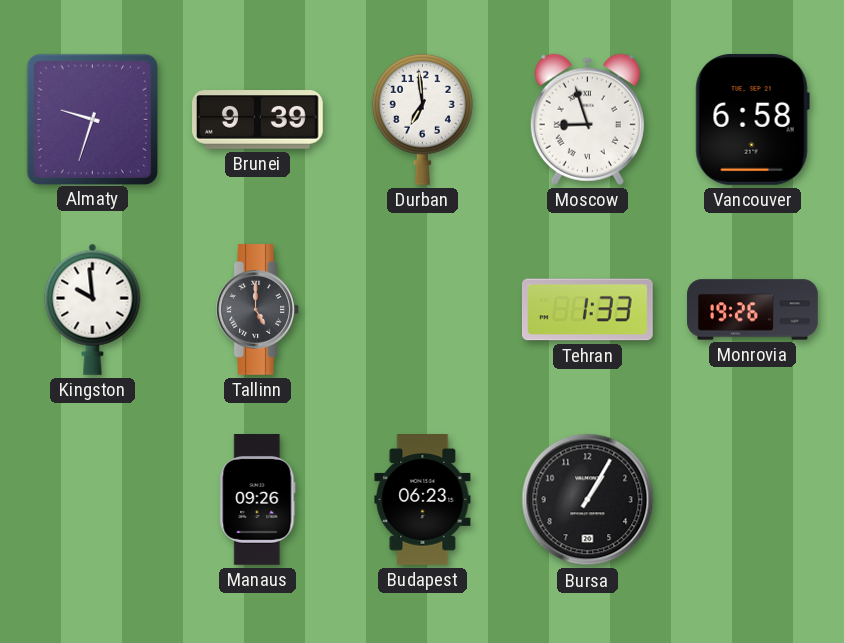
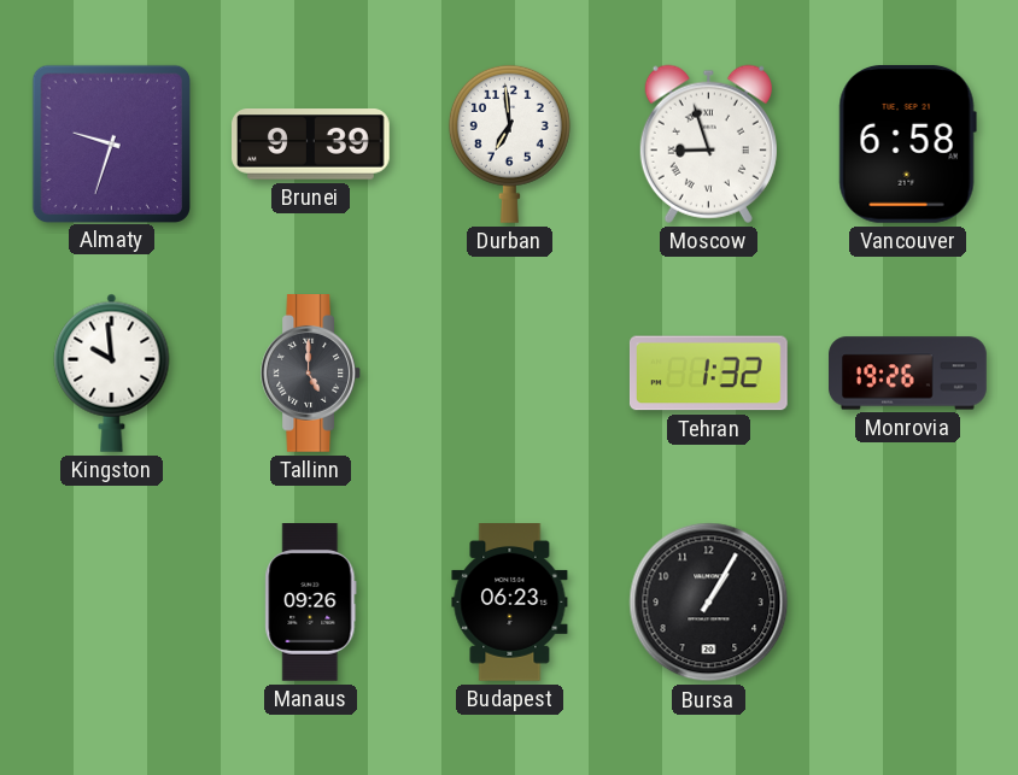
Tehran: 1:33 -> 1:32 (708, 374)
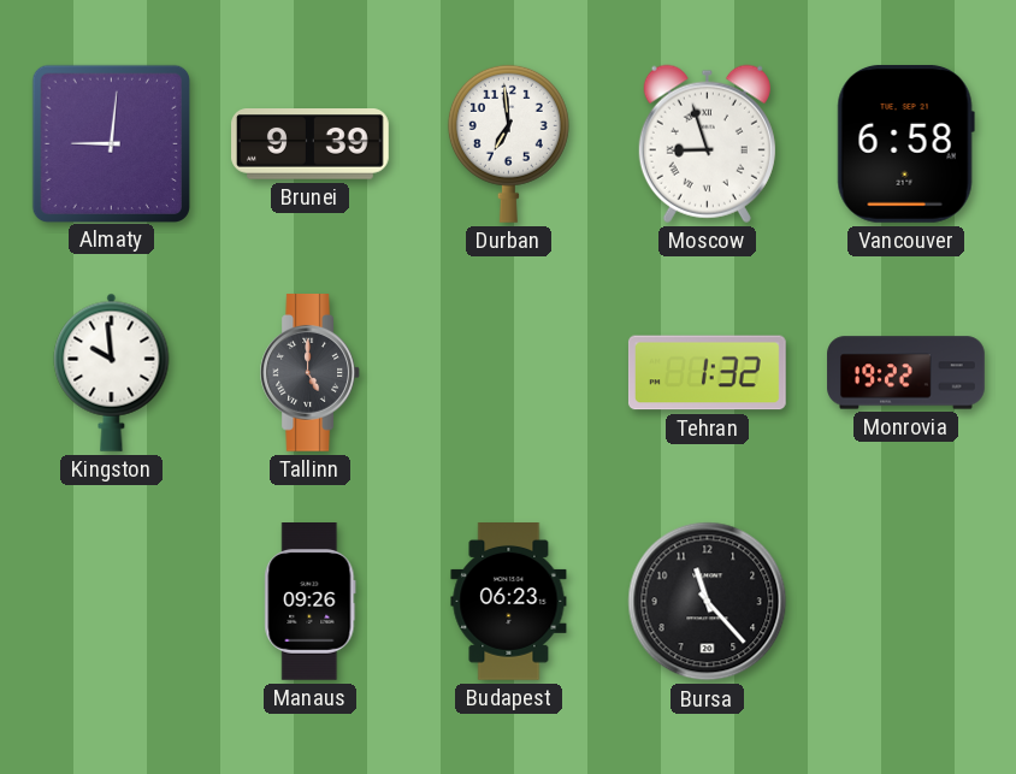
Almaty: 9:33 -> 9:01 (111, 143)
Monrovia: 19:26 -> 19:22 (906, 373)
Bursa: 1:05 -> 11:23 (708, 602)
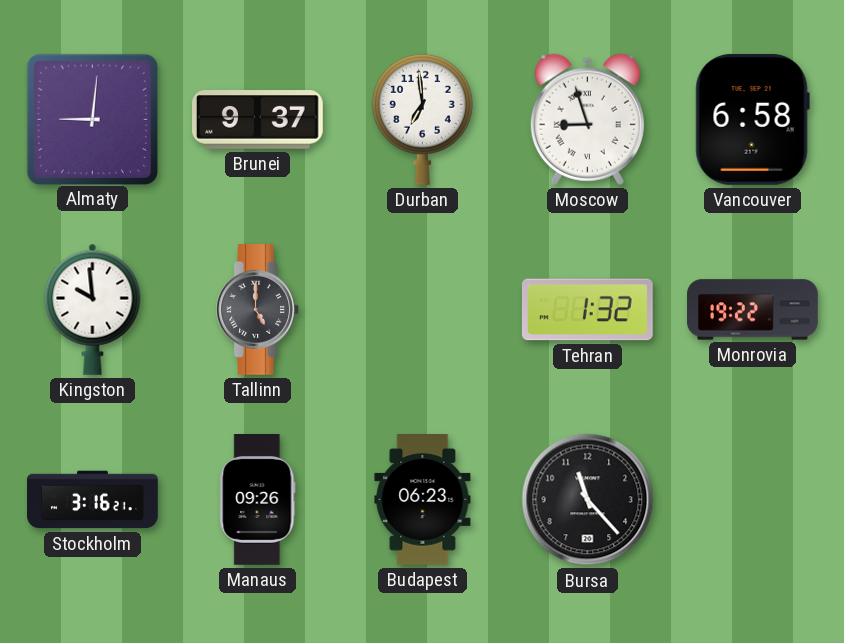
Brunei: 9:39 -> 9:37 (258, 120)
Stockholm: none -> 3:16 (93, 500)
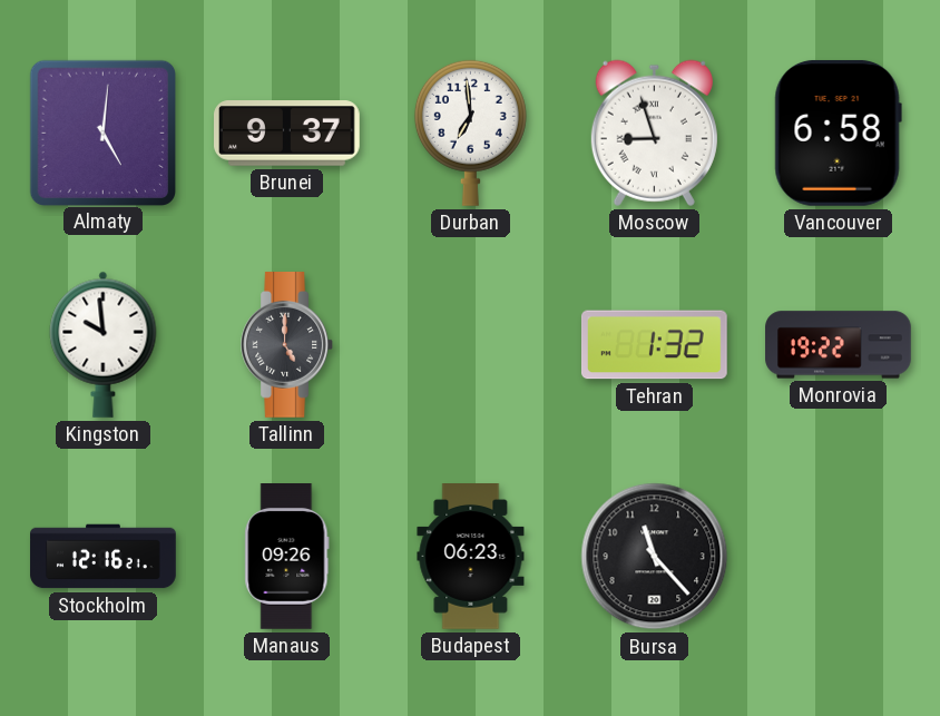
Almaty: 9:01 -> 5:01 (102, 133)
Stockholm: 3:16 -> 12:16 (104, 557)
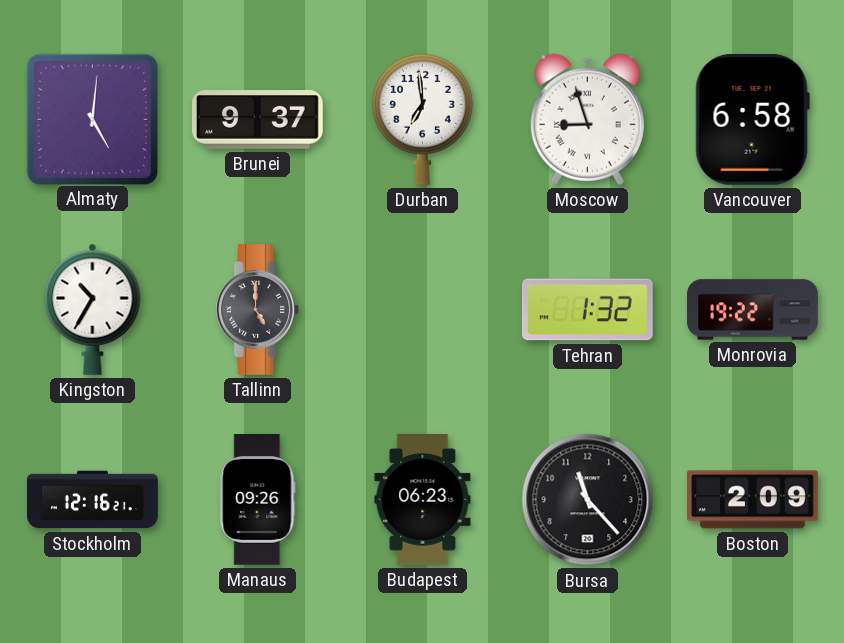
Kingston: 9:59 -> 10:35 (93, 309)
Boston: none -> 2:09 (753, 500)
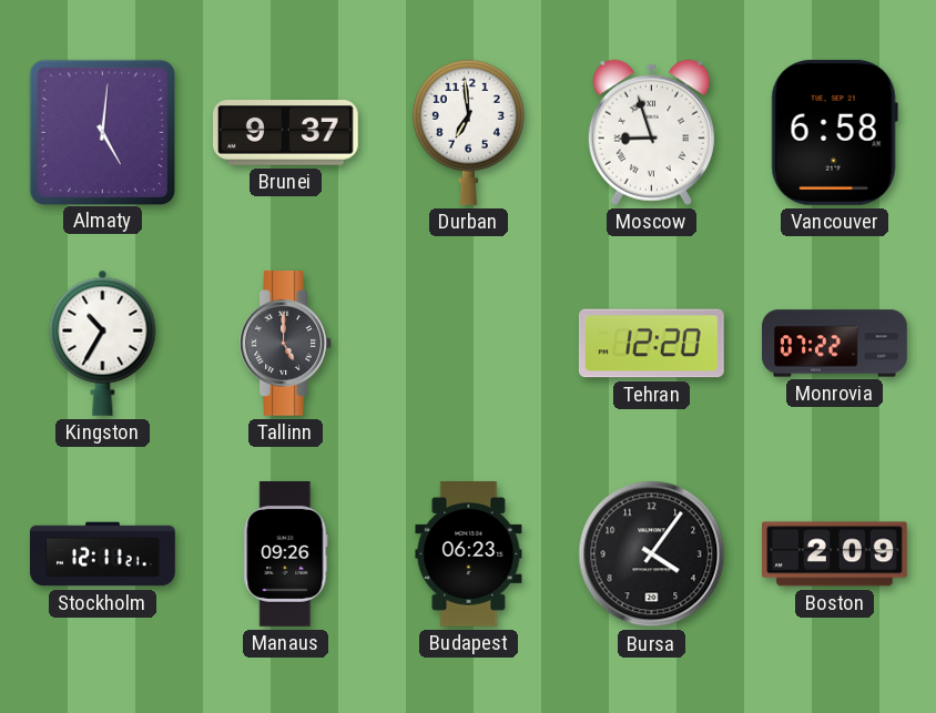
Tehran: 1:32 -> 12:20 (651, 344)
Monrovia: 19:22 -> 07:22 (835, 344)
Stockholm: 12:16 -> 12:11 (103, 554)
Bursa: 11:23 -> 4:06 (652, 554)
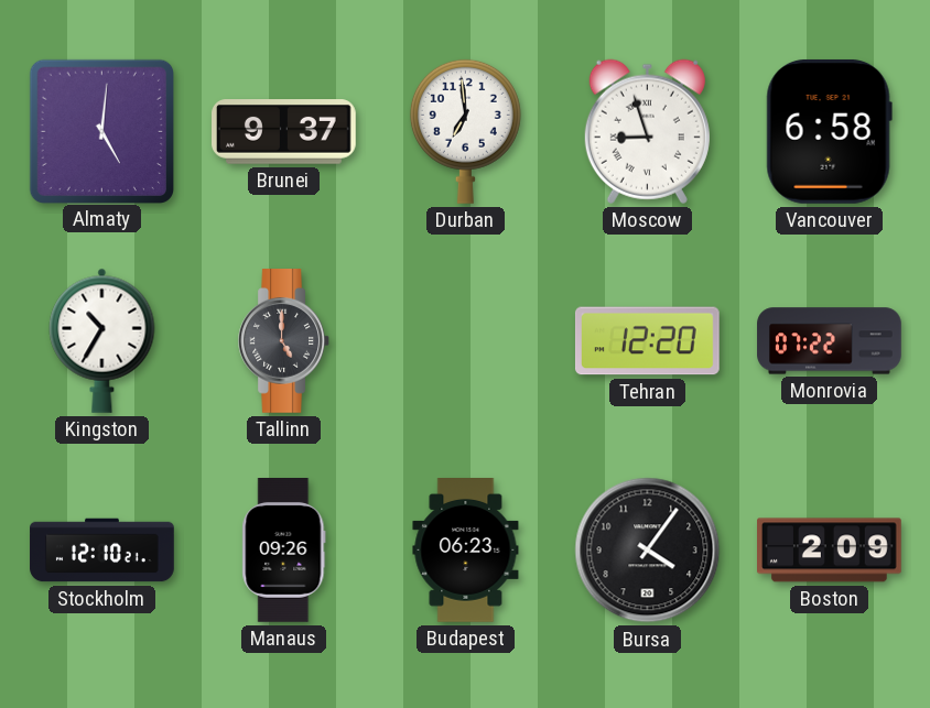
Stockholm: 12:11 -> 12:10 (102, 551)
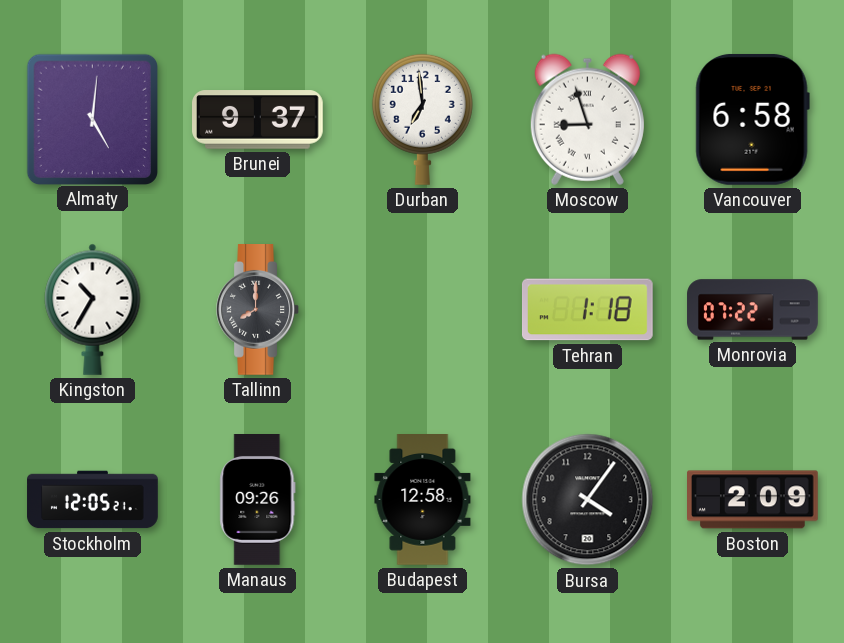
Tallinn: 5:00 -> 8:00 (257, 310)
Tehran: 12:20 -> 1:18 (587, 310)
Stockholm: 12:10 -> 12:05 (93, 500)
Budapest: 06:23 -> 12:58 (423, 500)
